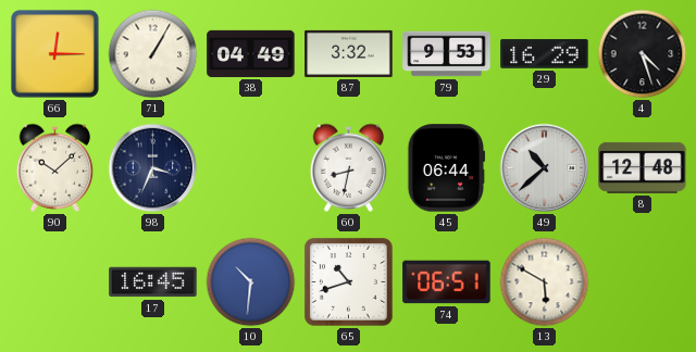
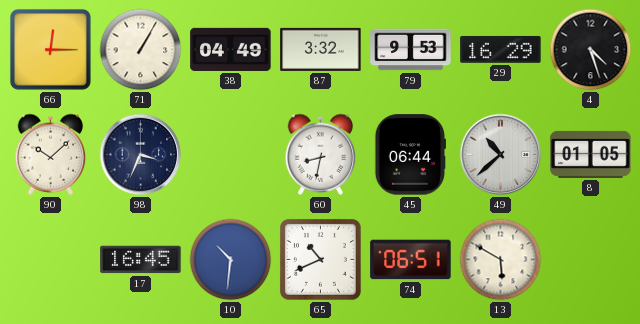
8: 12:48 -> 01:05 (591, 154)
65: 10:42 -> 10:41 (320, 259)
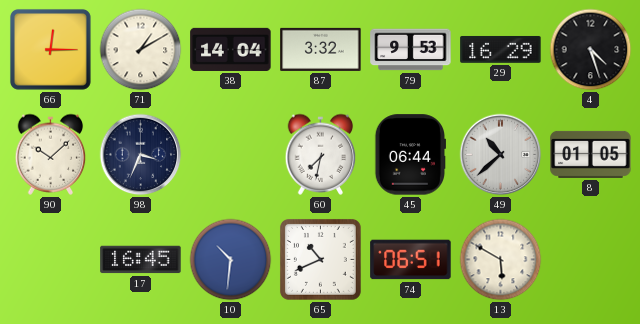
71: 1:05 -> 1:10 (141, 50)
38: 04:49 -> 14:04 (231, 49)
60: 8:32 -> 7:32 (321, 154)
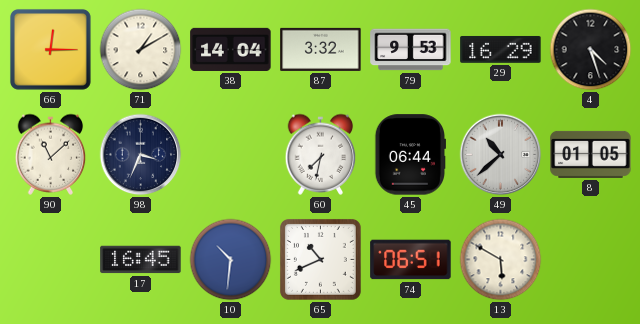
90: 10:08 -> 11:08 (51, 154)
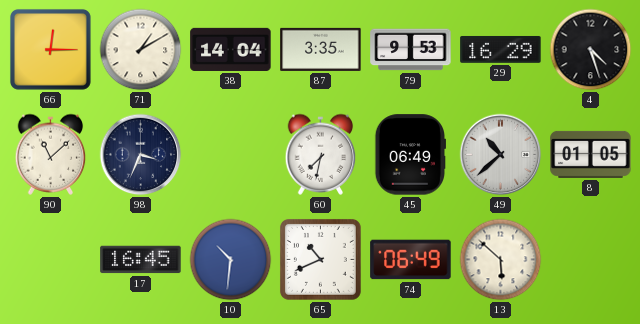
87: 3:32 -> 3:35 (321, 49)
45: 06:44 -> 06:49 (410, 155)
74: 06:51 -> 06:49 (411, 260)
13: 5:50 -> 5:52 (501, 260)
